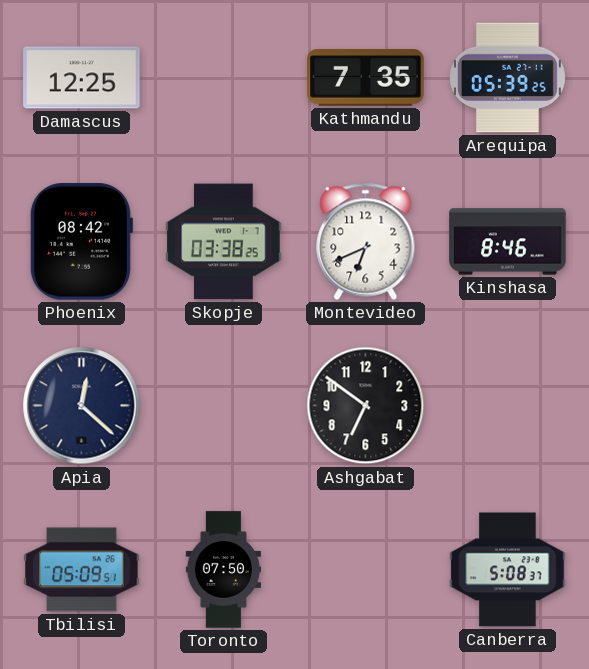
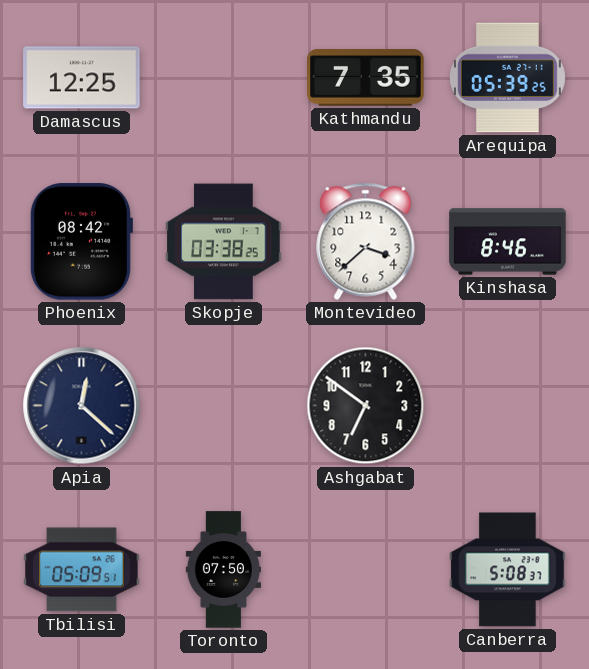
Montevideo: 6:41 -> 3:38 (366, 241)
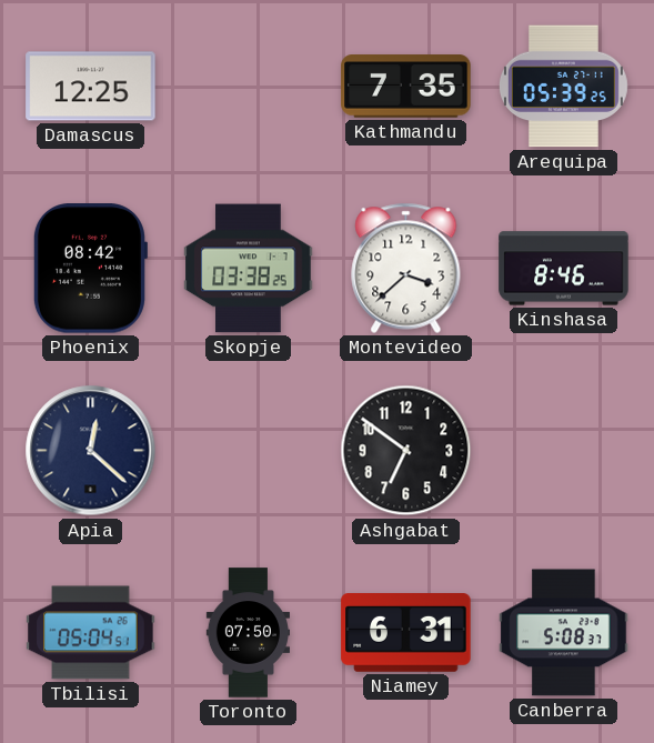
Tbilisi: 05:09 -> 05:04 (91, 633)
Niamey: none -> 6:31 (406, 633)
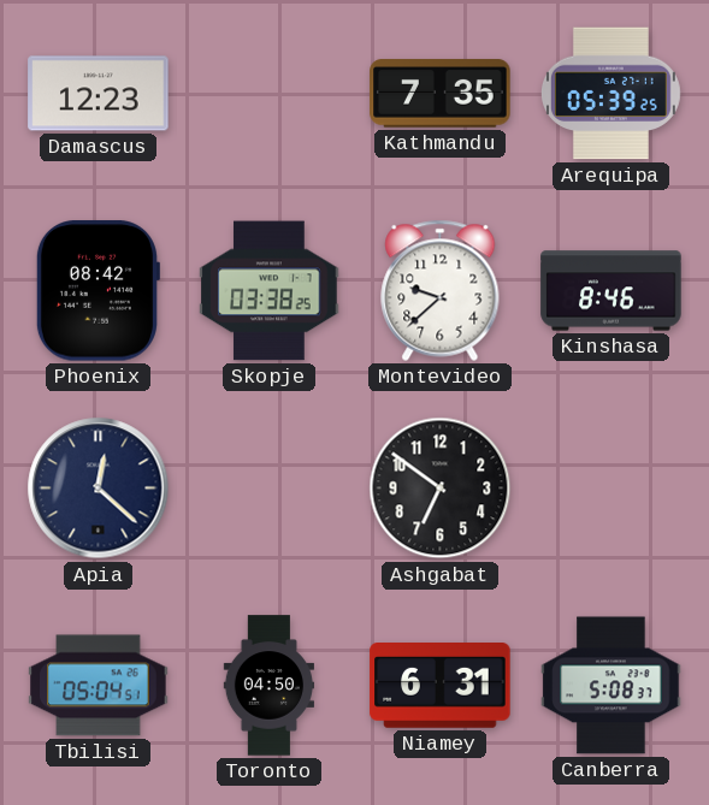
Damascus: 12:25 -> 12:23 (99, 94)
Montevideo: 3:38 -> 9:38 (441, 290)
Toronto: 07:50 -> 04:50 (268, 686)
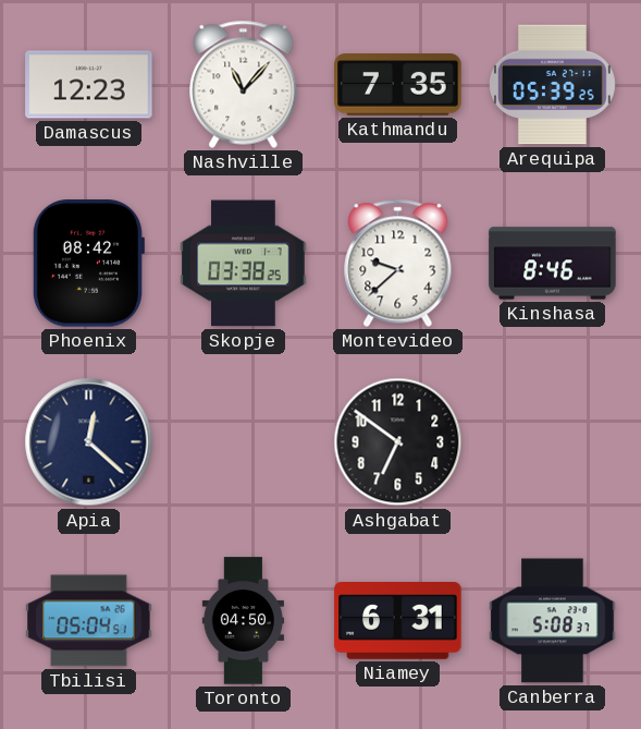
Nashville: none -> 11:07 (244, 84)
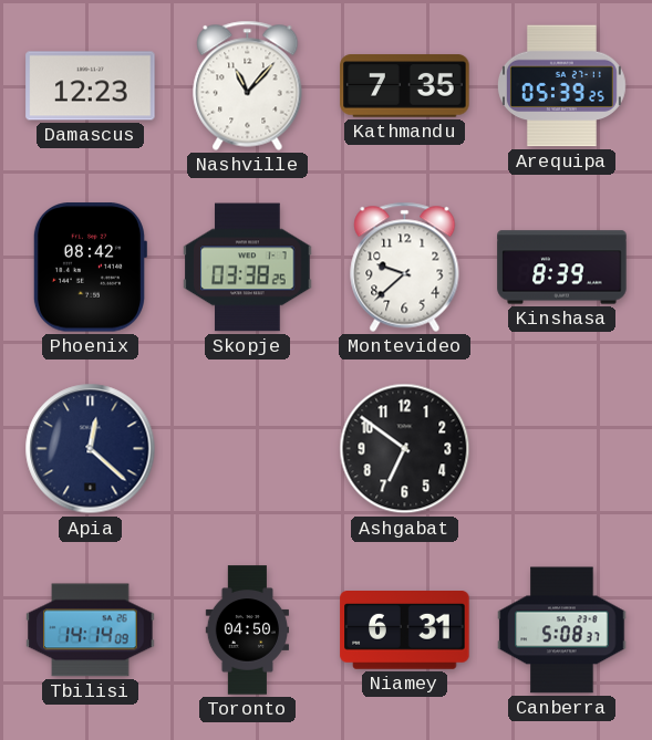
Kinshasa: 8:46 -> 8:39 (562, 268)
Tbilisi: 05:04 -> 14:14 (91, 630)
